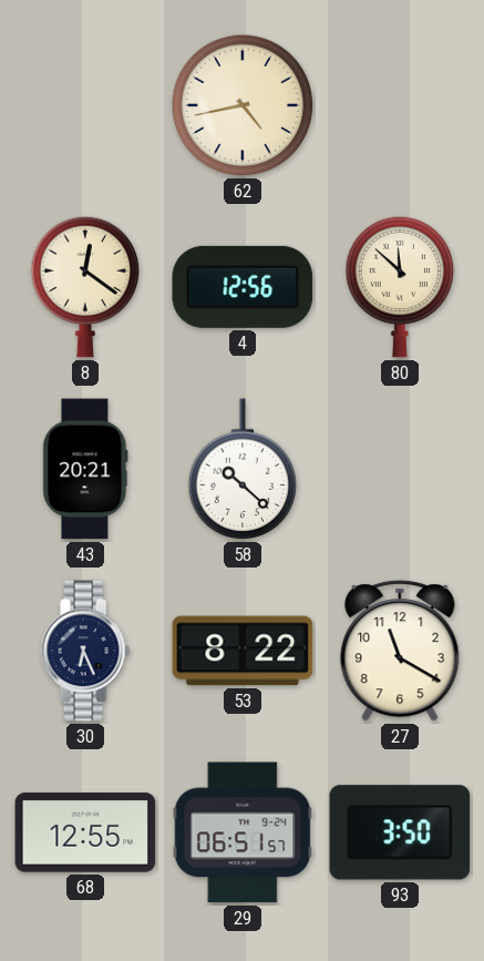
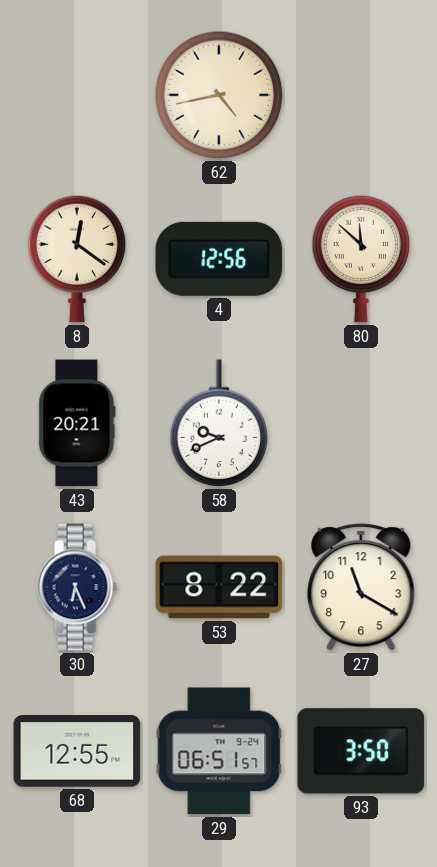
58: 10:22 -> 9:41 (219, 424)
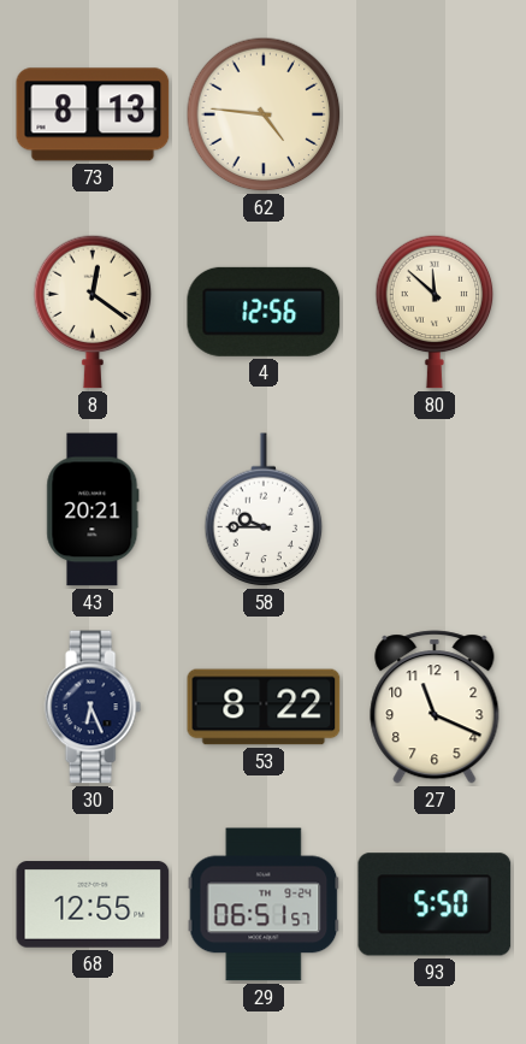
73: none -> 8:13 (93, 114)
62: 4:43 -> 4:46 (264, 114)
58: 9:41 -> 9:45 (264, 511)
27: 11:20 -> 11:19 (435, 707)
93: 3:50 -> 5:50 (435, 904)
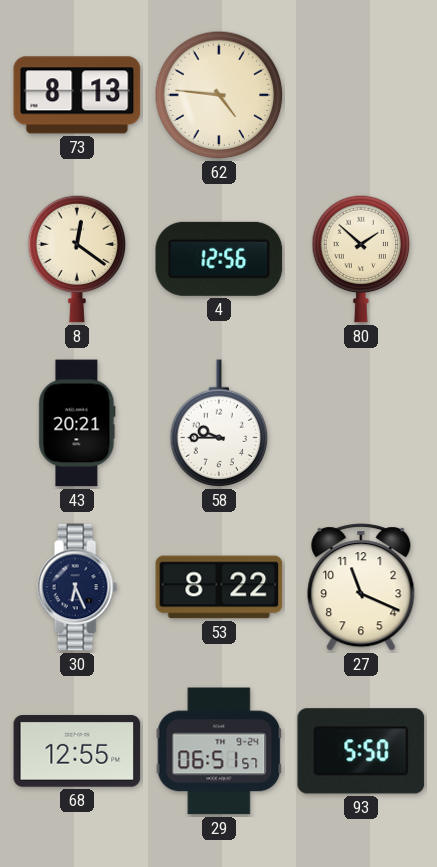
80: 11:52 -> 1:52 (361, 259)
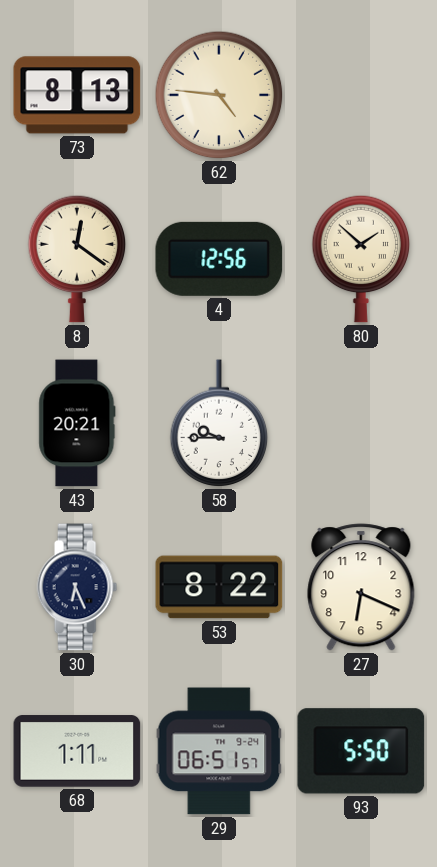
27: 11:19 -> 6:19 (361, 587)
68: 12:55 -> 1:11 (77, 751)
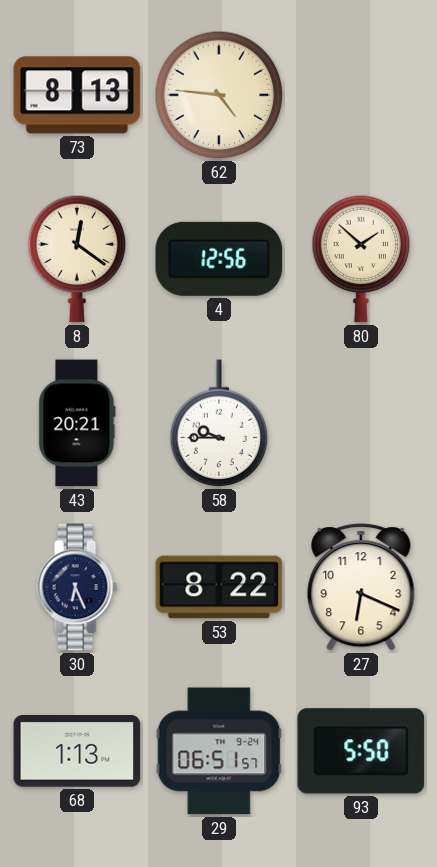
68: 1:11 -> 1:13 (77, 751)
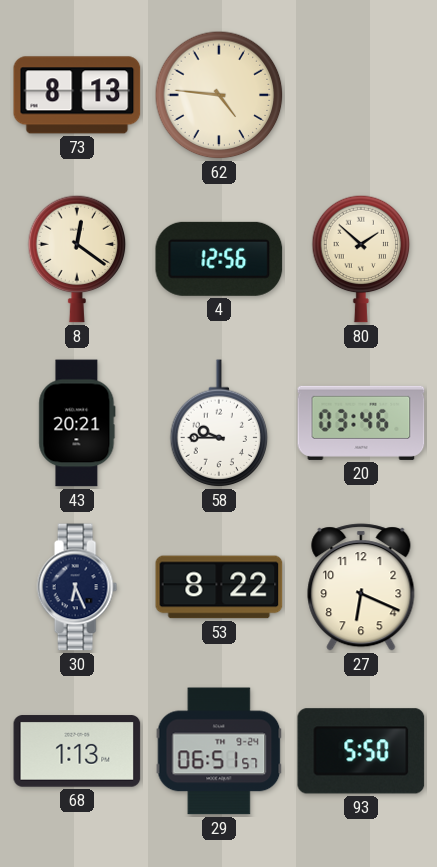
20: none -> 03:46 (361, 423)
